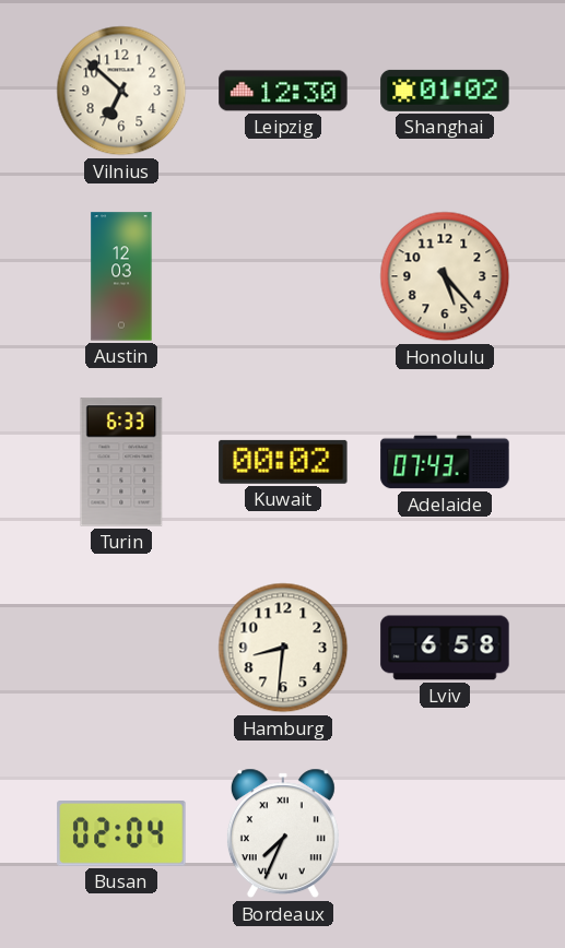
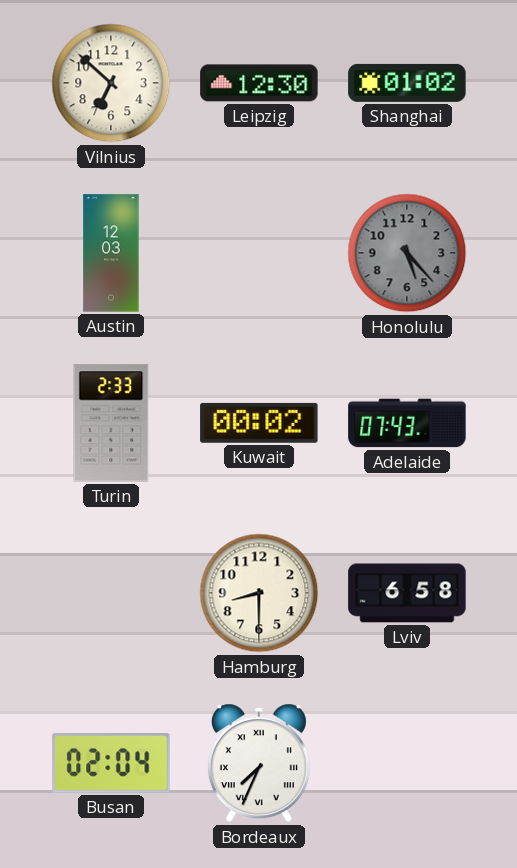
Honolulu dial: cream -> grey (407, 253)
Turin: 6:33 -> 2:33 (111, 423)
Hamburg: 8:31 -> 8:30 (259, 593)
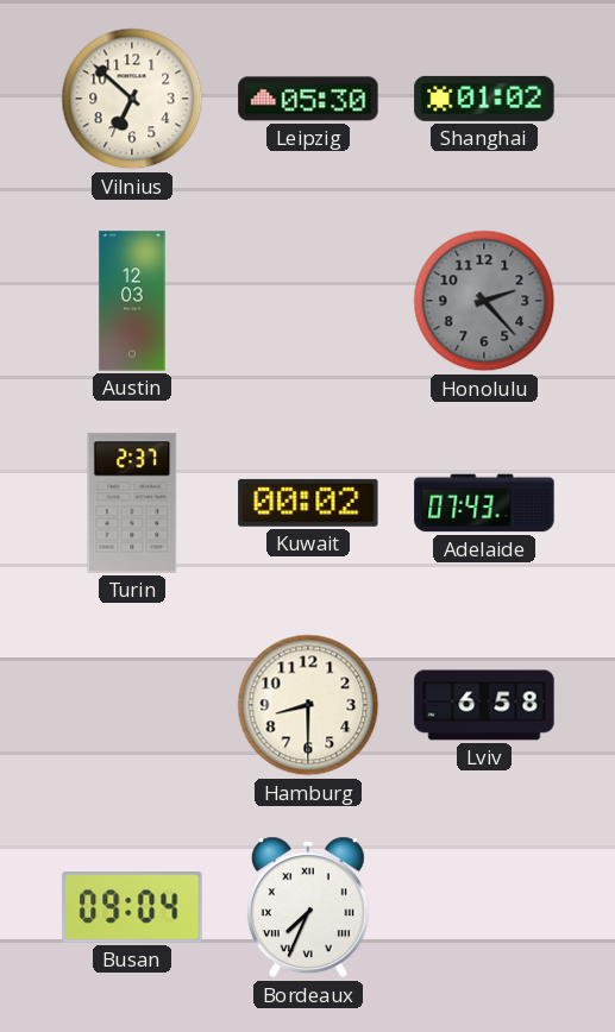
Leipzig: 12:30 -> 05:30 (308, 99)
Honolulu: 5:23 -> 2:23 (484, 301)
Turin: 2:33 -> 2:37 (132, 503)
Busan: 02:04 -> 09:04 (132, 907)
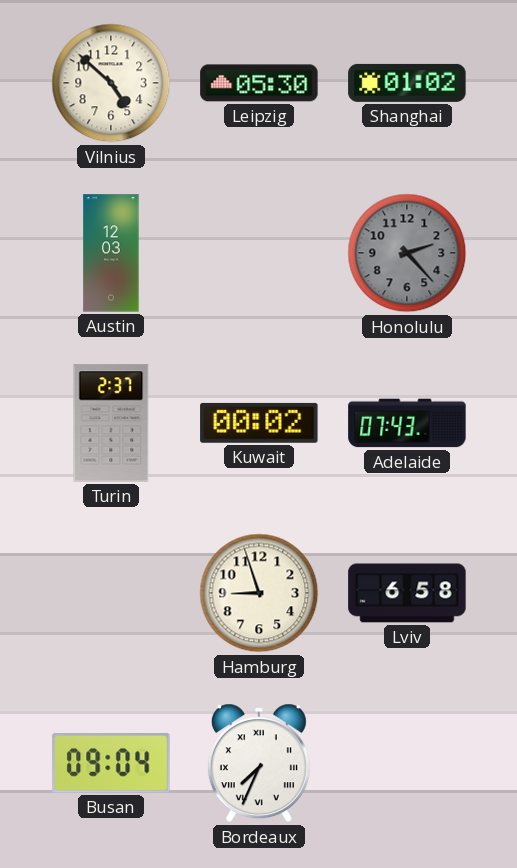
Vilnius: 6:52 -> 4:52 (111, 83)
Hamburg: 8:30 -> 8:57 (259, 593)
